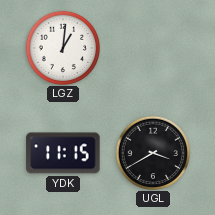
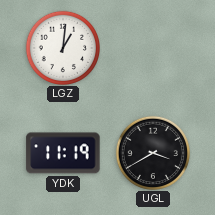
YDK: 11:15 -> 11:19 (63, 153)
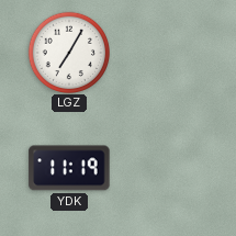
LGZ: 1:01 -> 7:05 (68, 52)
UGL: 3:40 -> none (152, 152)
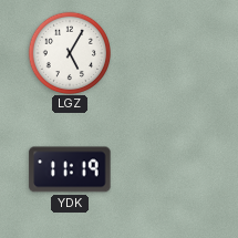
LGZ: 7:05 -> 5:05 (69, 52)
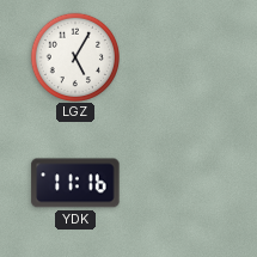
YDK: 11:19 -> 11:16 (75, 183)
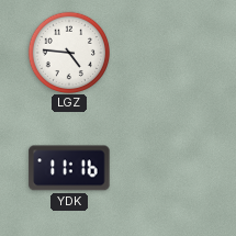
LGZ: 5:05 -> 4:46 (68, 52)
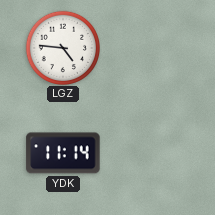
YDK: 11:16 -> 11:14 (63, 153)
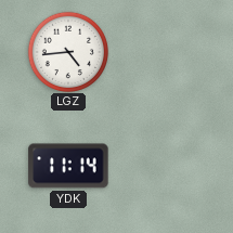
LGZ: 4:46 -> 4:44 (67, 51)
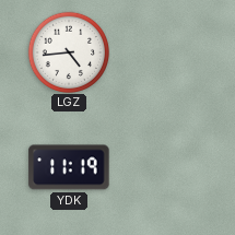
YDK: 11:14 -> 11:19 (69, 167)
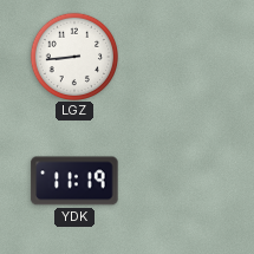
LGZ: 4:44 -> 8:44 (73, 56)
